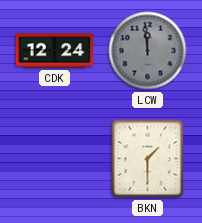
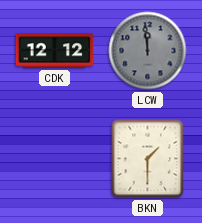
CDK: 12:24 -> 12:12 (55, 51)
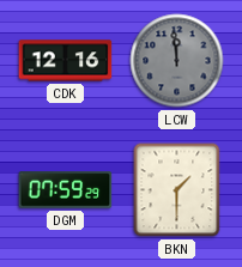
CDK: 12:12 -> 12:16 (66, 61)
DGM: none -> 07:59 (66, 190)
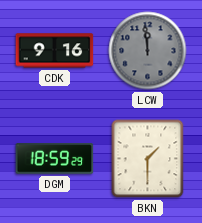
CDK: 12:16 -> 9:16 (55, 51)
DGM: 07:59 -> 18:59 (55, 159)
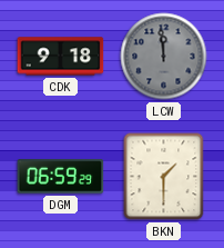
CDK: 9:16 -> 9:18 (61, 57)
DGM: 18:59 -> 06:59 (61, 177)
